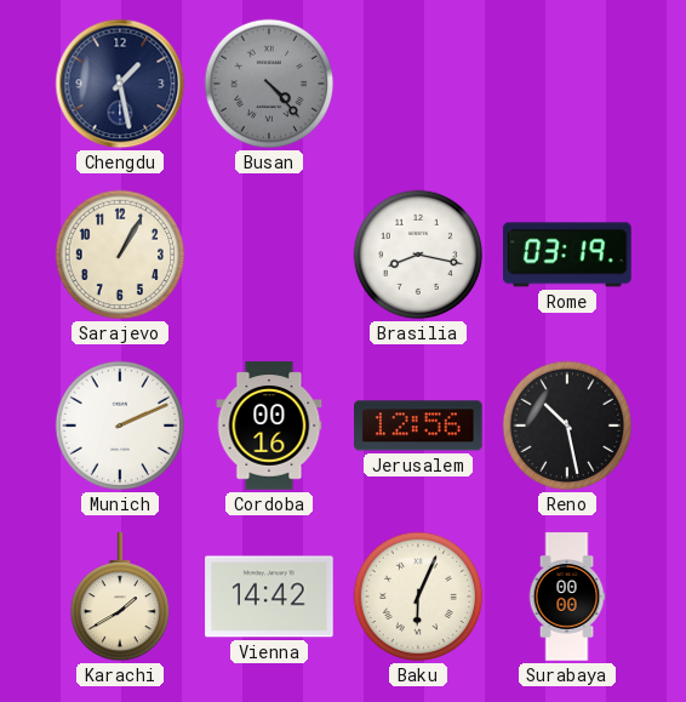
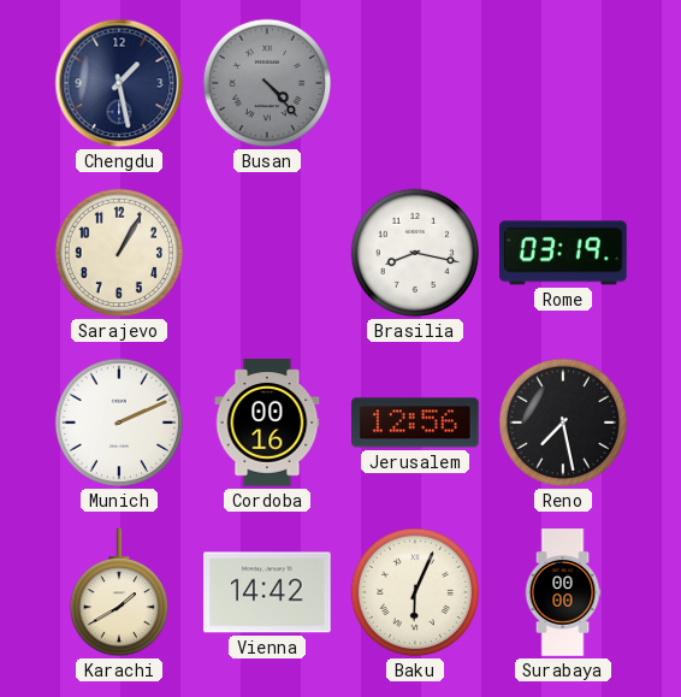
Reno: 10:28 -> 7:28 (563, 423)
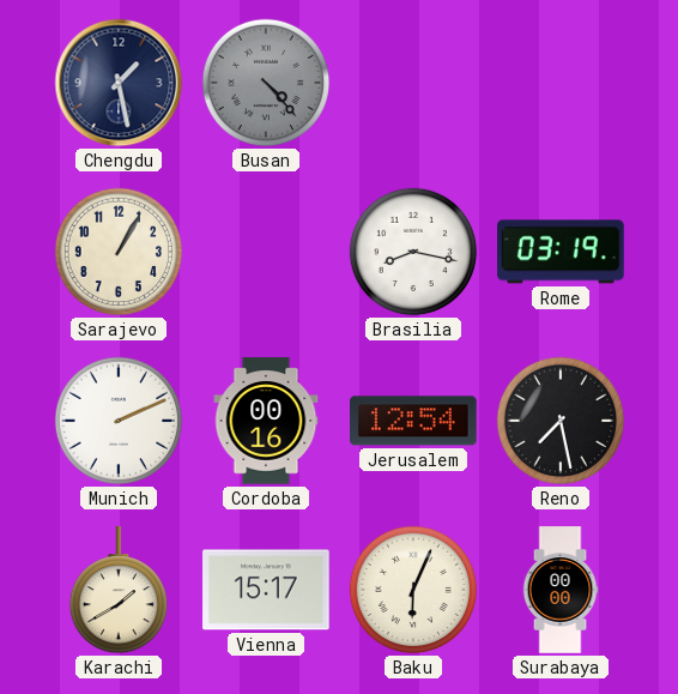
Jerusalem: 12:56 -> 12:54 (414, 421)
Vienna: 14:42 -> 15:17 (266, 590)
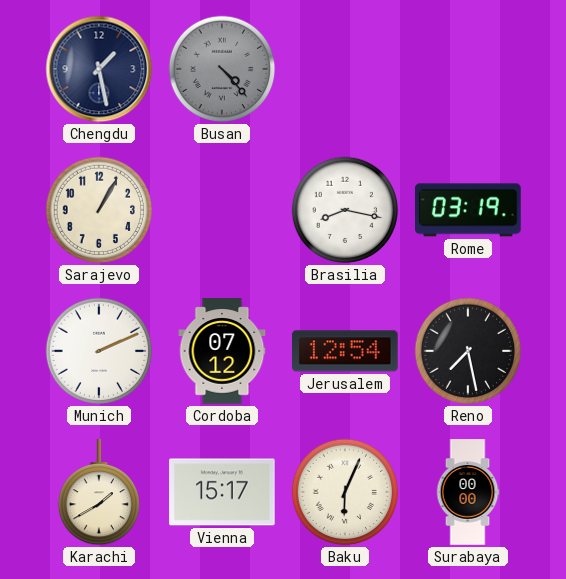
Cordoba: 00:16 -> 07:12 (222, 351)
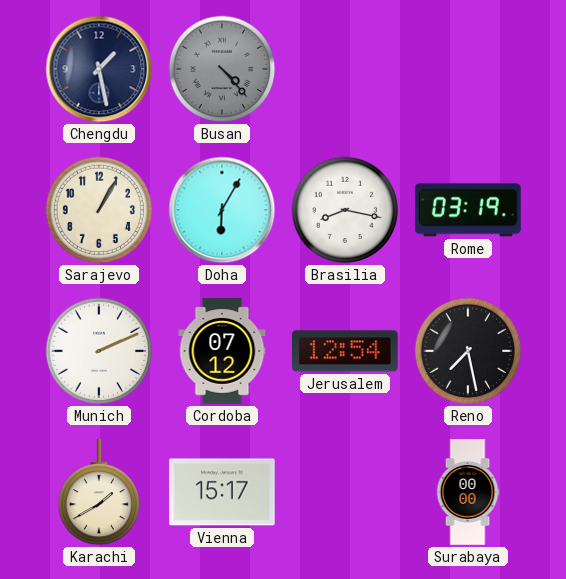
Doha: none -> 6:05 (222, 210)
Baku: 6:04 -> none (345, 492)
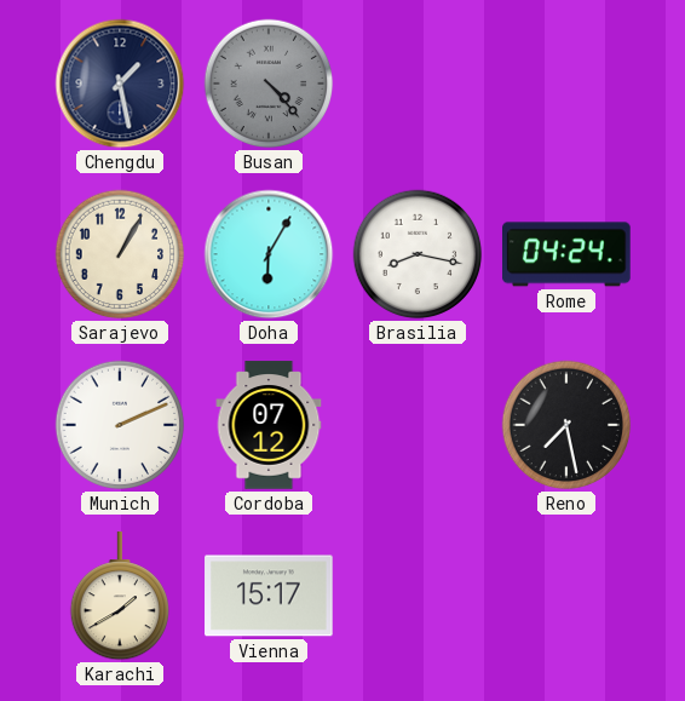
Rome: 03:19 -> 04:24 (568, 254)
Jerusalem: 12:54 -> none (346, 351)
Surabaya: 00:00 -> none (468, 492)
